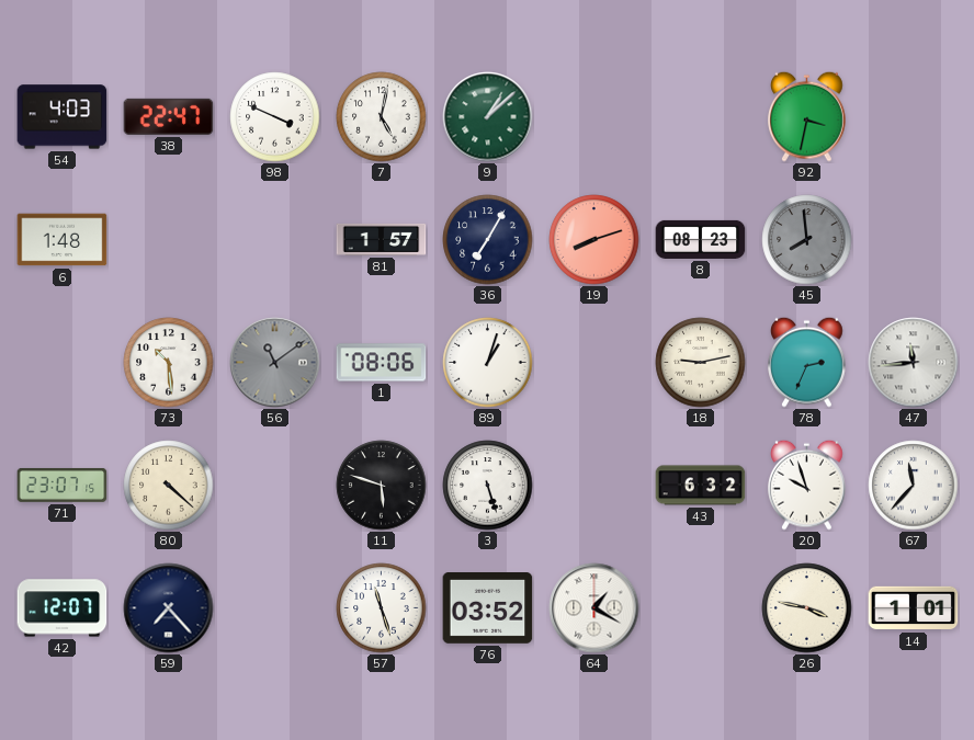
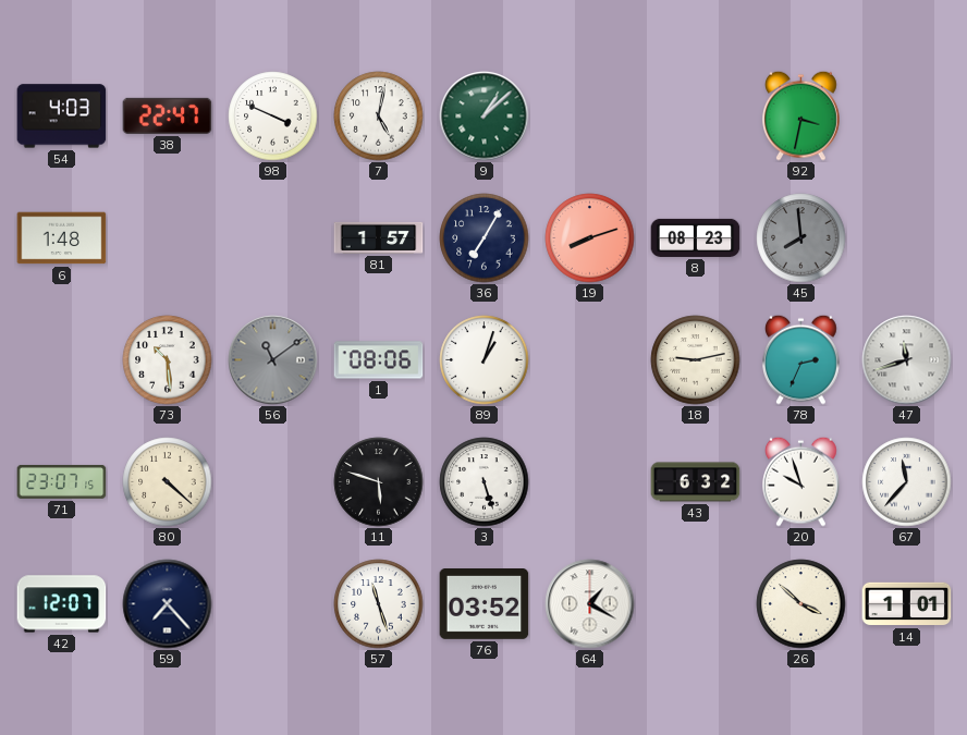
47: 11:44 -> 11:42 (907, 360)
26: 3:47 -> 3:52 (801, 604)
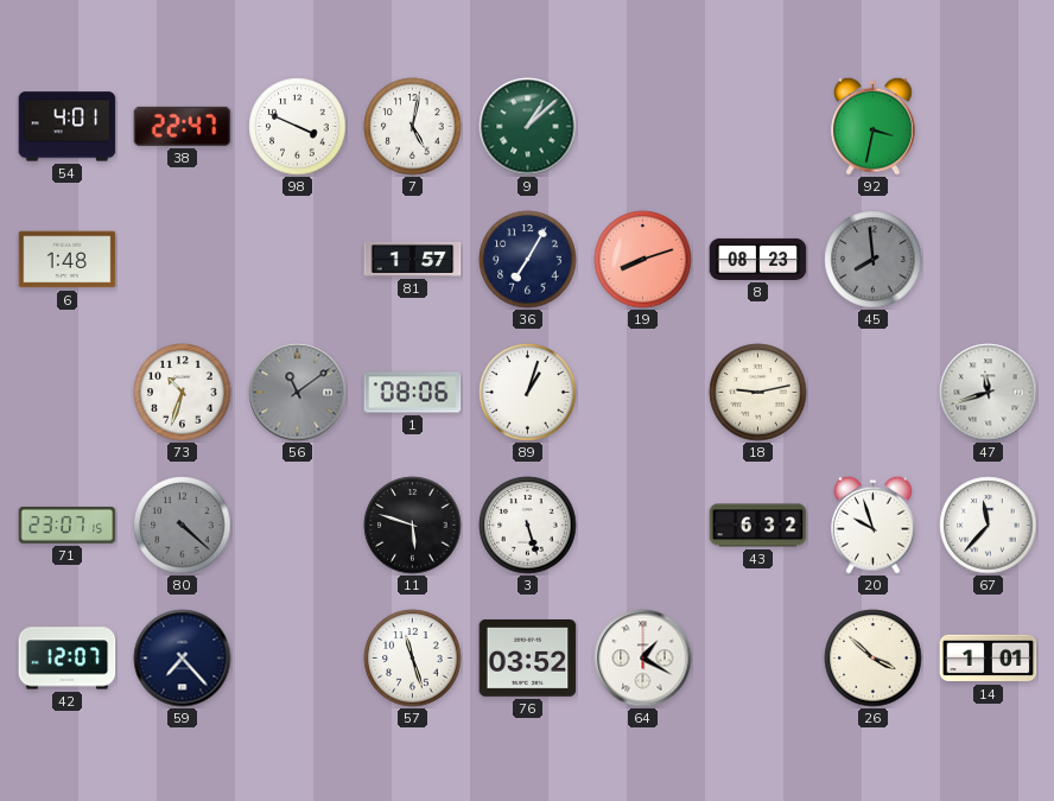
54: 4:03 -> 4:01 (68, 127)
73: 10:29 -> 10:33 (183, 393)
78: 2:34 -> none (801, 359)
80 dial: cream -> grey (183, 526)
